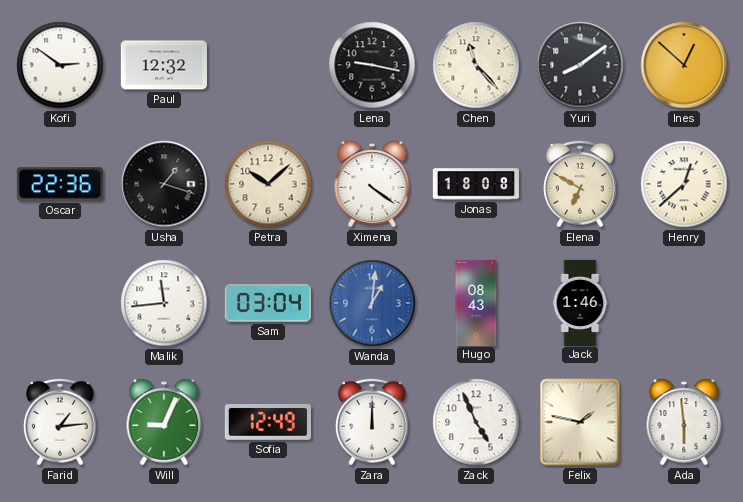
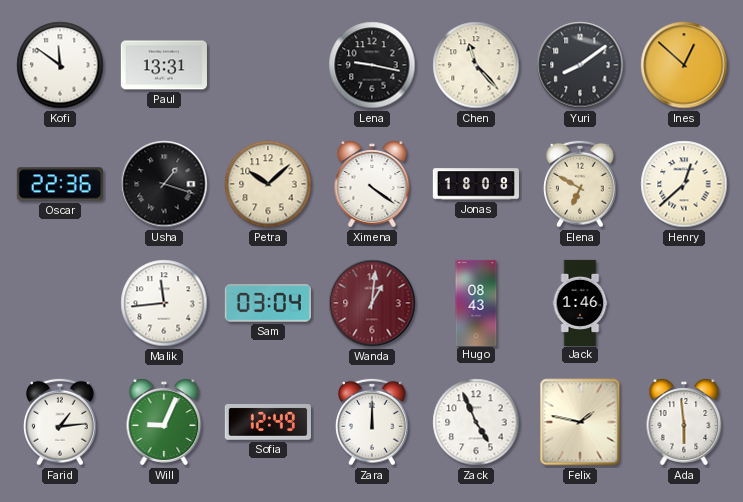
Kofi: 2:51 -> 11:51 (60, 65)
Paul: 12:32 -> 13:31 (164, 65)
Wanda dial: blue -> burgundy (372, 303)
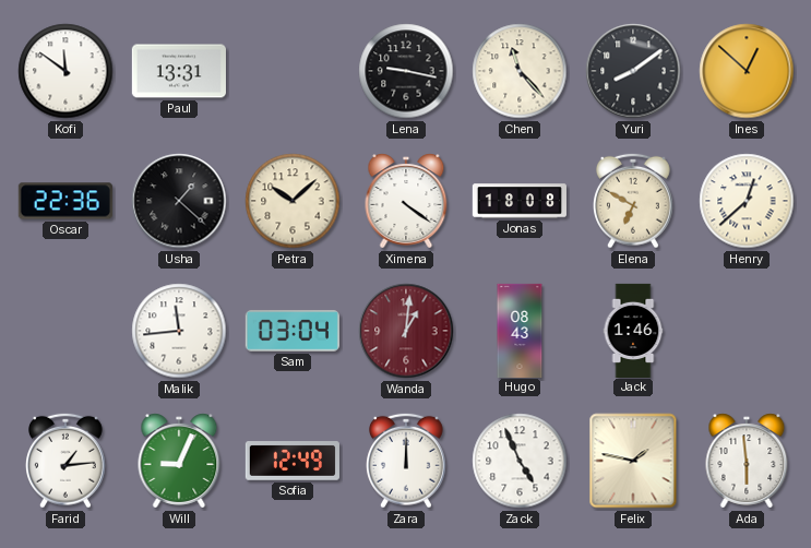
Usha: 1:18 -> 1:22 (179, 201)
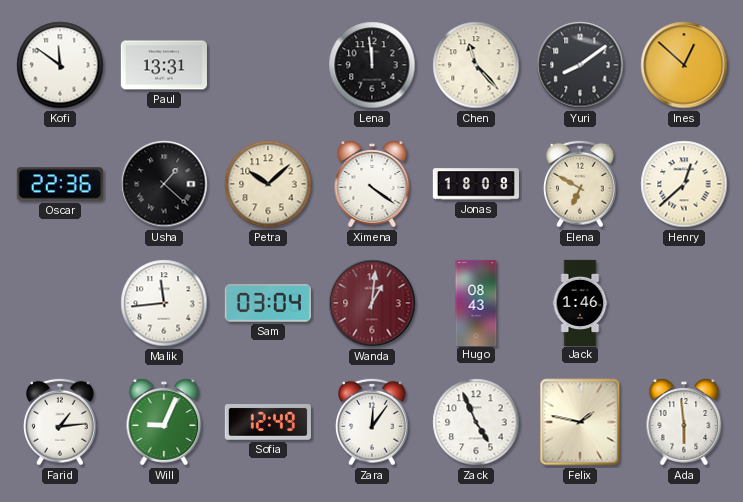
Lena: 9:17 -> 11:59 (372, 65)
Zara: 12:00 -> 12:06 (373, 422)
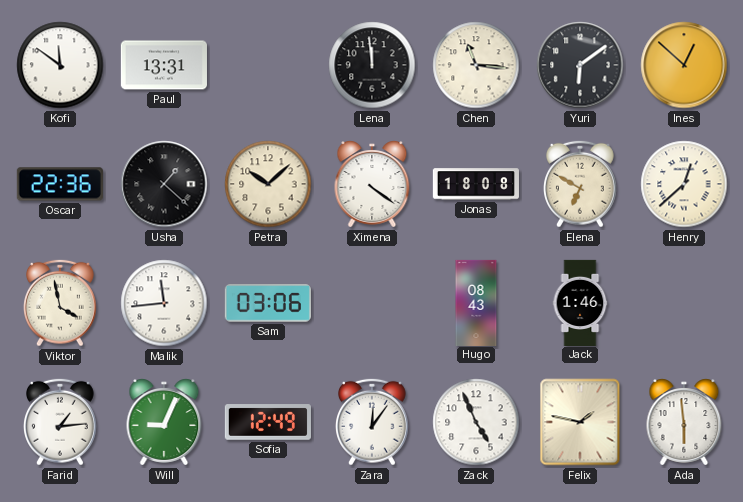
Chen: 11:23 -> 11:16 (476, 65)
Yuri: 8:09 -> 6:09 (580, 65)
Viktor: none -> 3:58 (61, 303)
Sam: 03:04 -> 03:06 (268, 303)
Wanda: 1:01 -> none (372, 303)
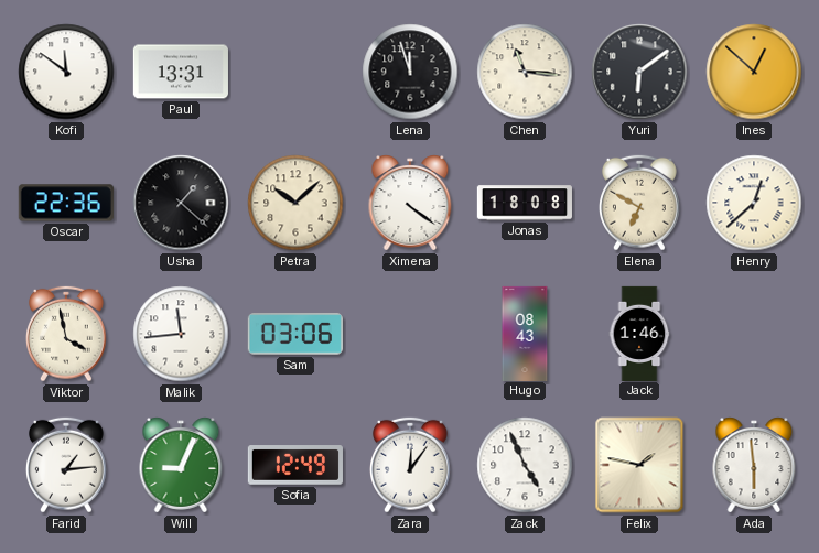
Lena: 11:59 -> 11:57 (410, 72)
